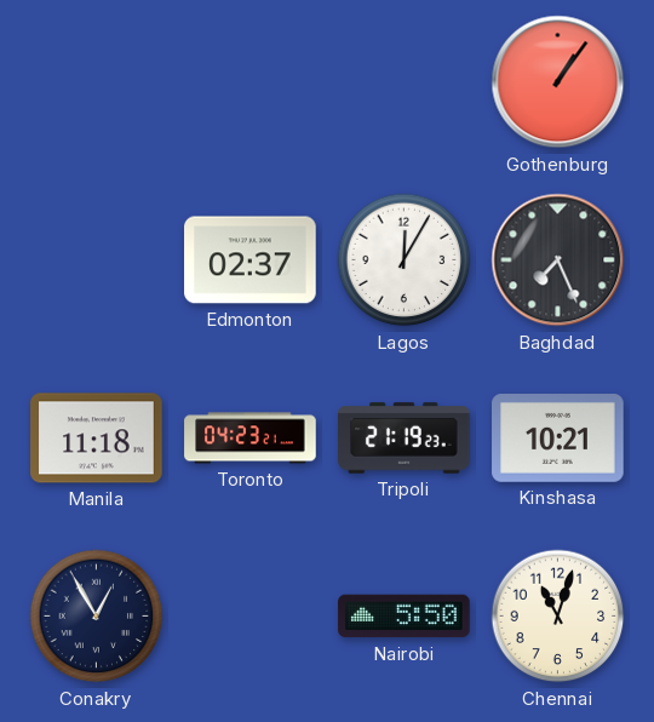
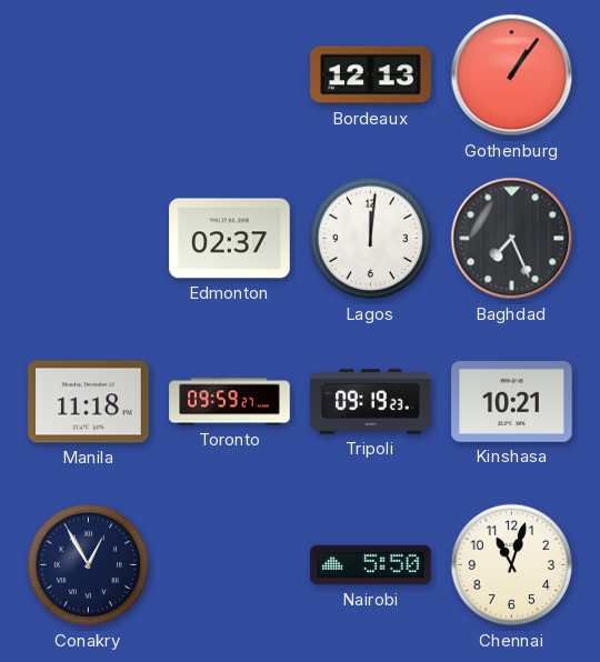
Bordeaux: none -> 12:13 (371, 76)
Lagos: 12:05 -> 12:01 (371, 239)
Toronto: 04:23 -> 09:59 (230, 402)
Tripoli: 21:19 -> 09:19 (371, 402)
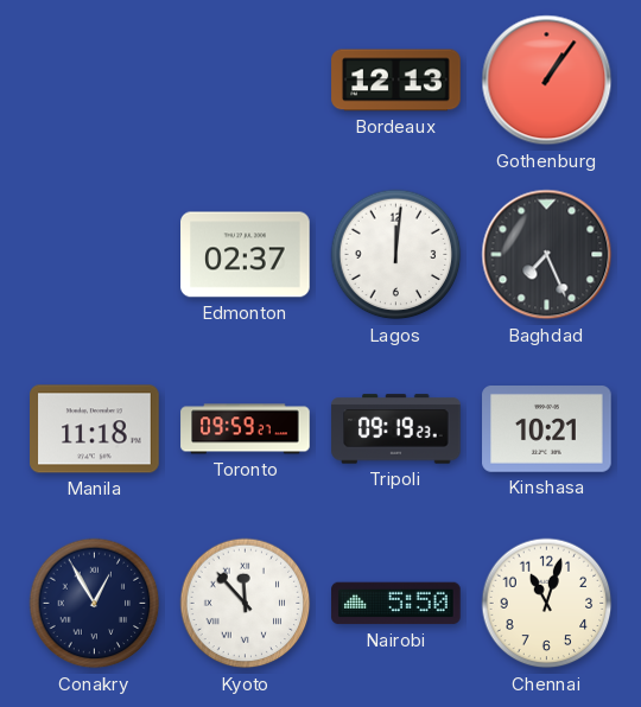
Kyoto: none -> 11:53 (246, 604)
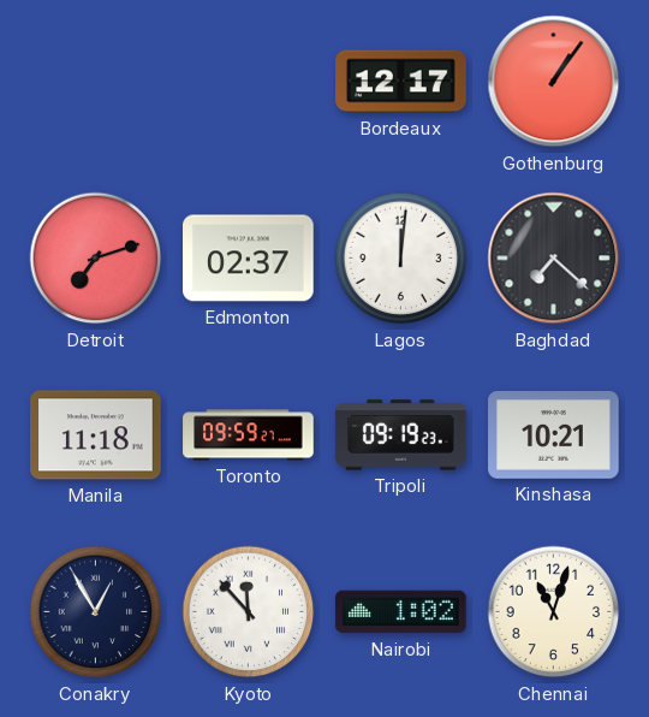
Bordeaux: 12:13 -> 12:17 (401, 82)
Detroit: none -> 7:12 (96, 259)
Baghdad: 7:26 -> 7:22 (554, 259)
Nairobi: 5:50 -> 1:02 (401, 612)
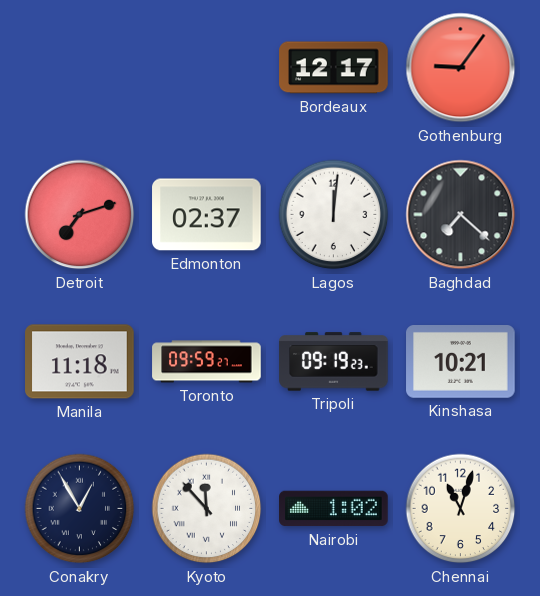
Gothenburg: 1:06 -> 9:06 (461, 68)
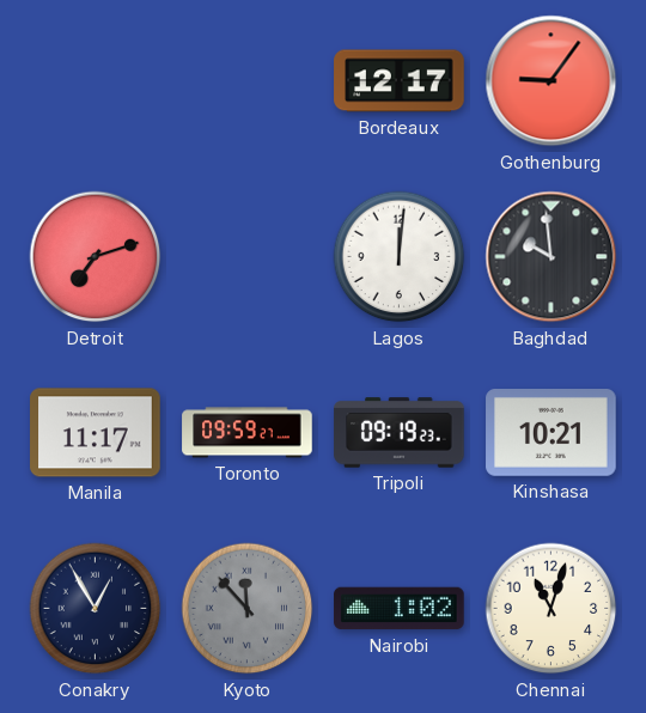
Edmonton: 02:37 -> none (207, 215)
Baghdad: 7:22 -> 9:59 (551, 257)
Manila: 11:18 -> 11:17 (96, 433)
Kyoto dial: white -> grey (248, 609)
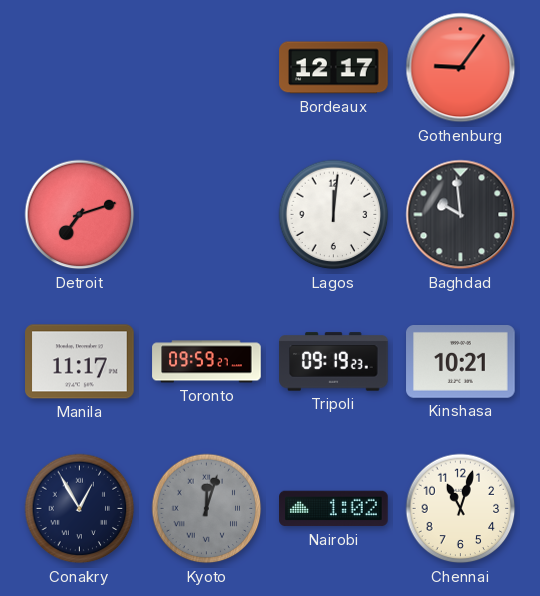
Kyoto: 11:53 -> 12:03 (207, 509)
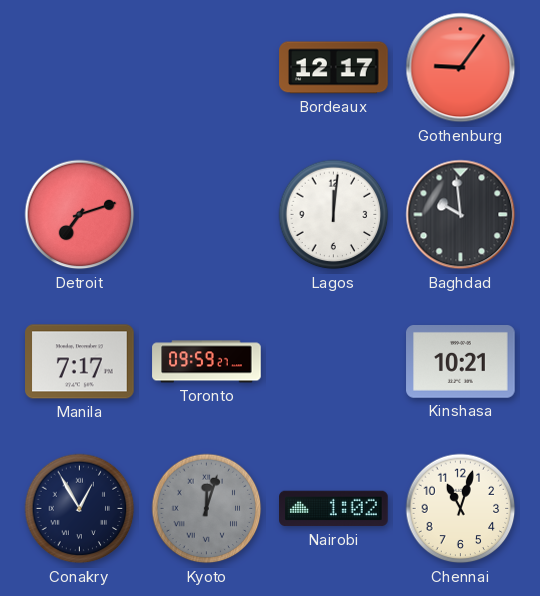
Manila: 11:17 -> 7:17 (80, 362)
Tripoli: 09:19 -> none (334, 362)
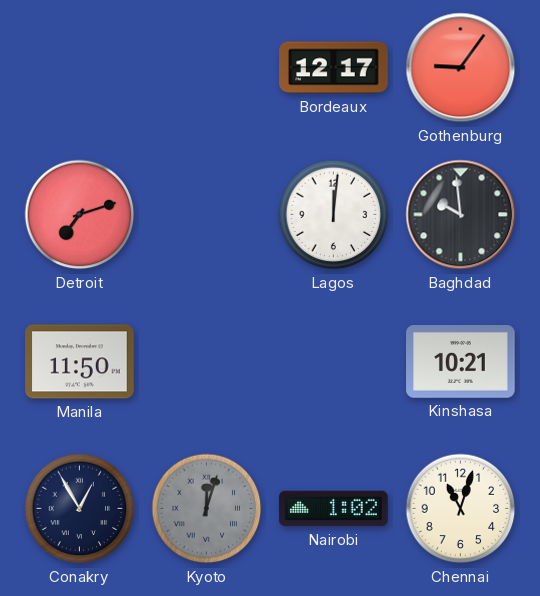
Manila: 7:17 -> 11:50 (80, 362)
Toronto: 09:59 -> none (207, 362)
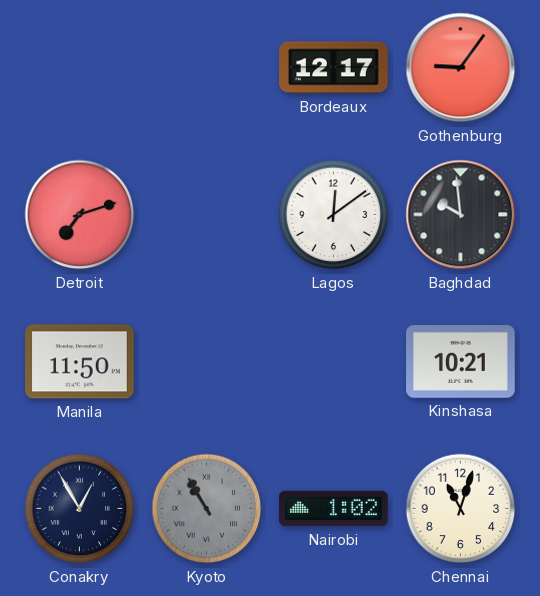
Lagos: 12:01 -> 12:09 (334, 215)
Kyoto: 12:03 -> 10:55 (207, 509)
